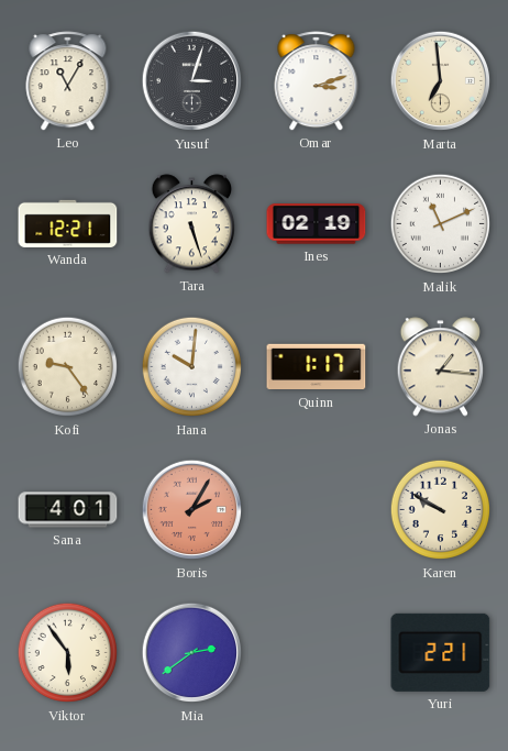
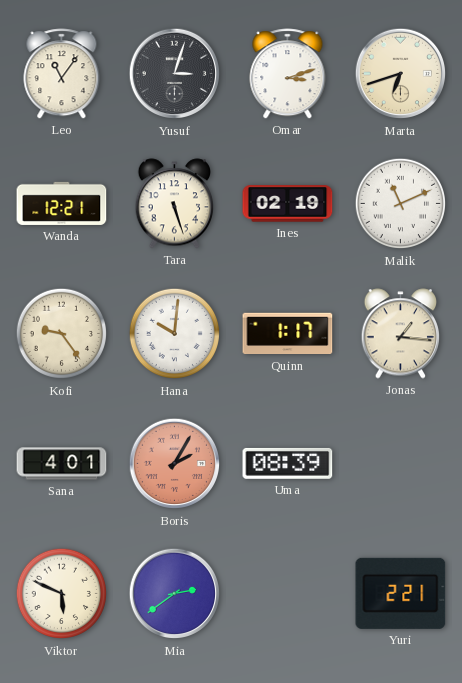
Leo: 11:05 -> 11:06 (62, 74)
Marta: 6:59 -> 6:42 (401, 74)
Uma: none -> 08:39 (288, 463)
Karen: 9:50 -> none (441, 510)
Viktor: 5:54 -> 5:49 (62, 594)
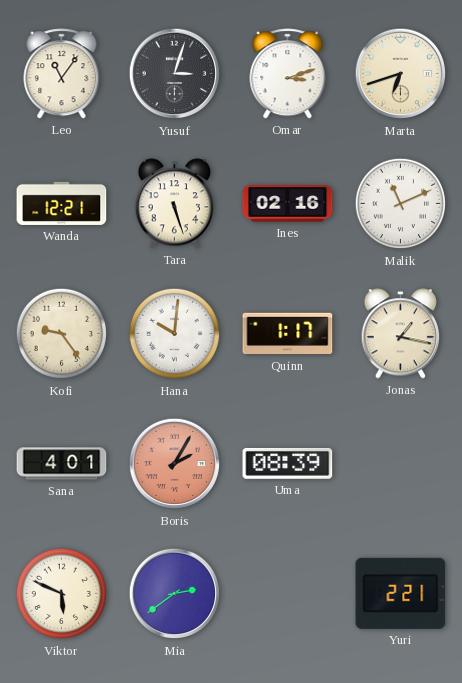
Ines: 02:19 -> 02:16 (288, 204)
Jonas: 1:16 -> 1:17 (401, 334)
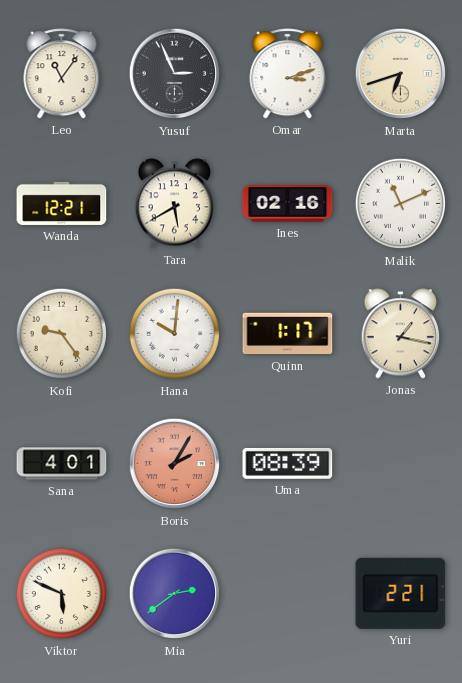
Yusuf: 3:03 -> 2:56 (175, 74)
Tara: 5:27 -> 5:40 (175, 204)
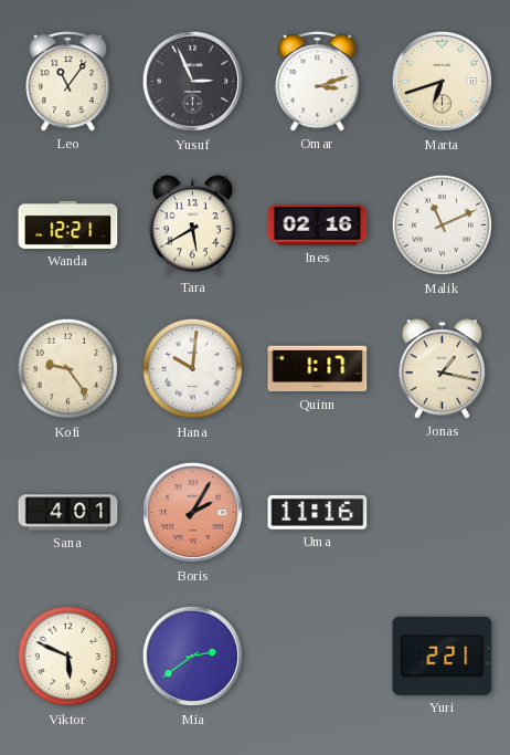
Uma: 08:39 -> 11:16 (318, 512)
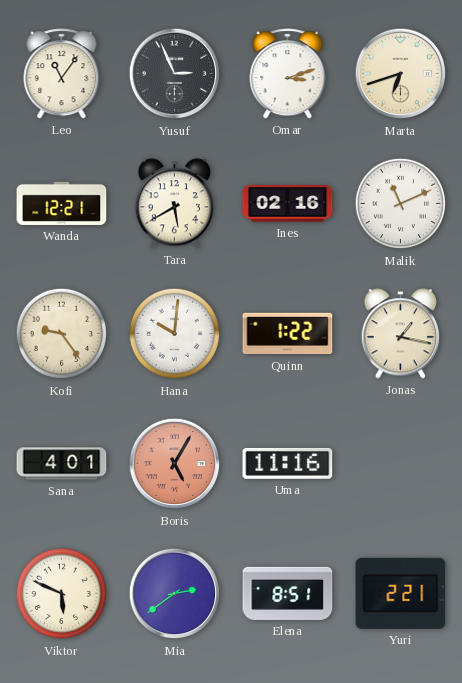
Quinn: 1:17 -> 1:22 (288, 334)
Boris: 2:05 -> 5:05 (175, 464)
Elena: none -> 8:51 (288, 593)
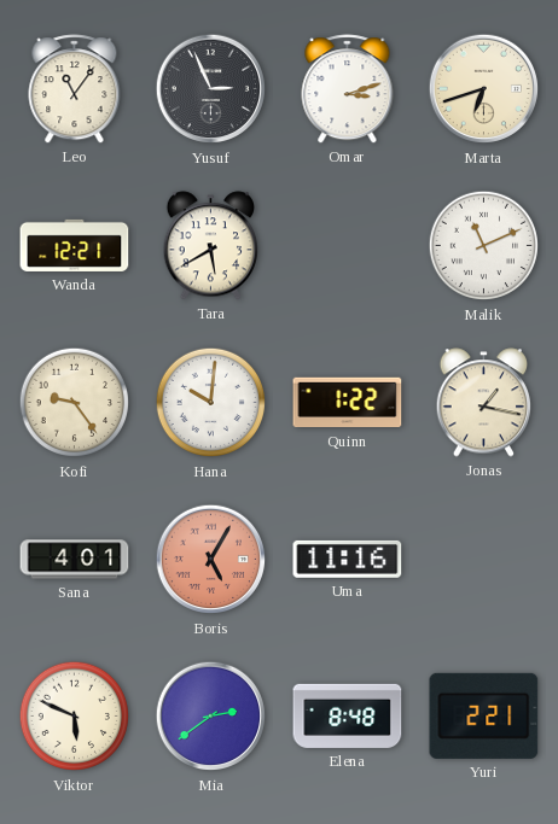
Ines: 02:16 -> none (288, 204)
Elena: 8:51 -> 8:48 (348, 715)
